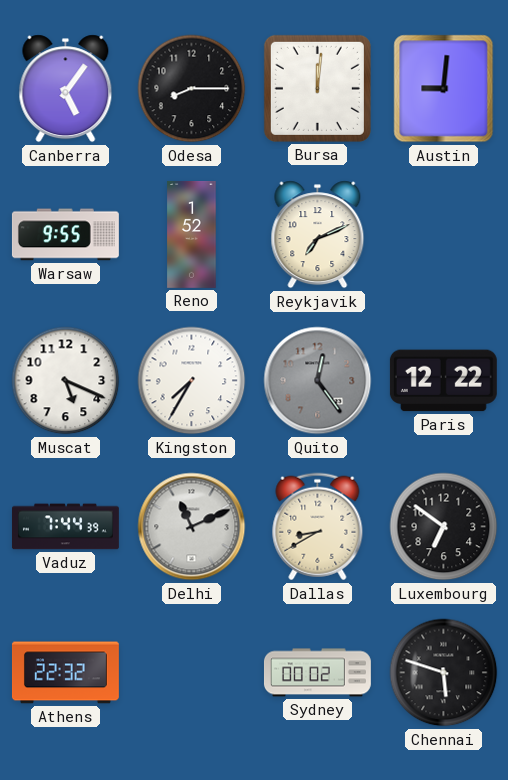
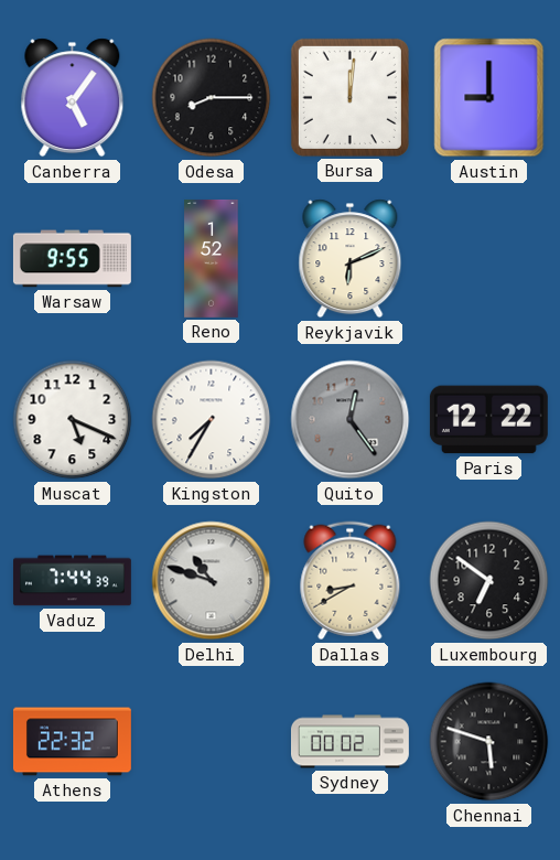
Austin: 9:01 -> 9:00 (489, 98)
Reykjavik: 7:11 -> 6:11 (351, 259)
Delhi: 11:11 -> 10:48 (212, 581)
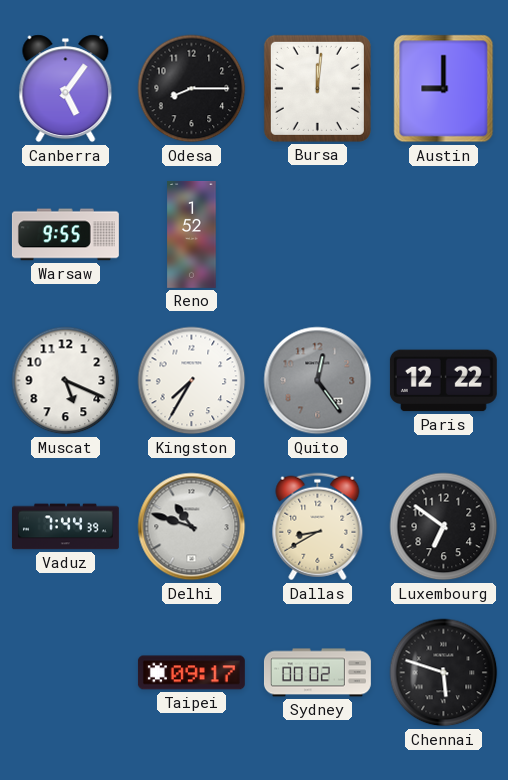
Reykjavik: 6:11 -> none (351, 259)
Athens: 22:32 -> none (72, 742)
Taipei: none -> 09:17 (191, 673)
